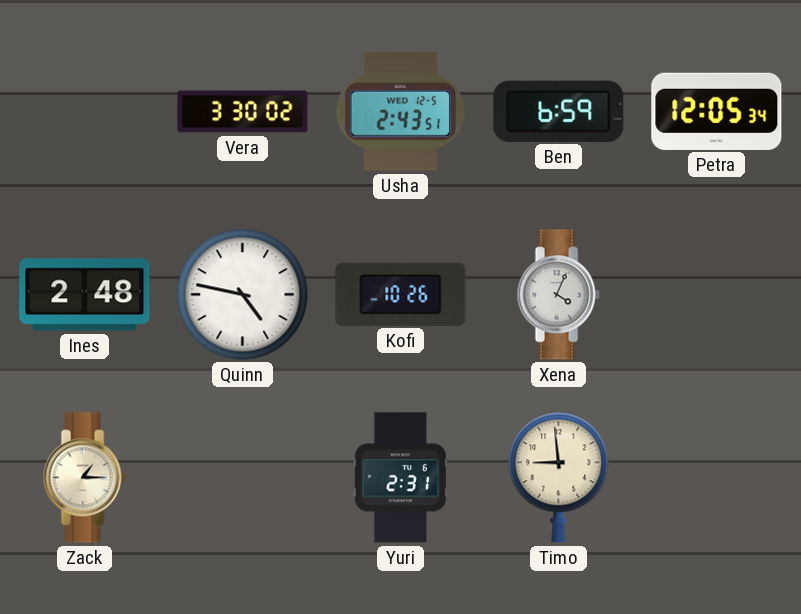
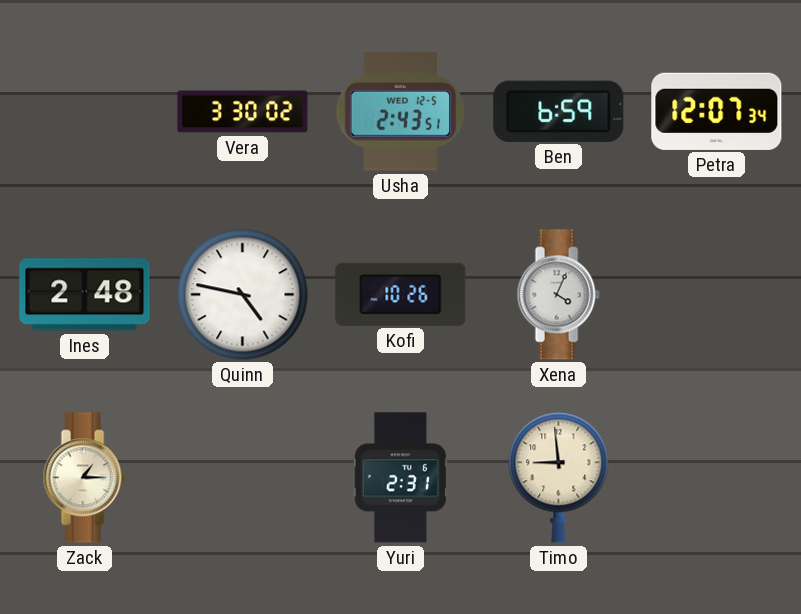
Petra: 12:05 -> 12:07 (717, 111)
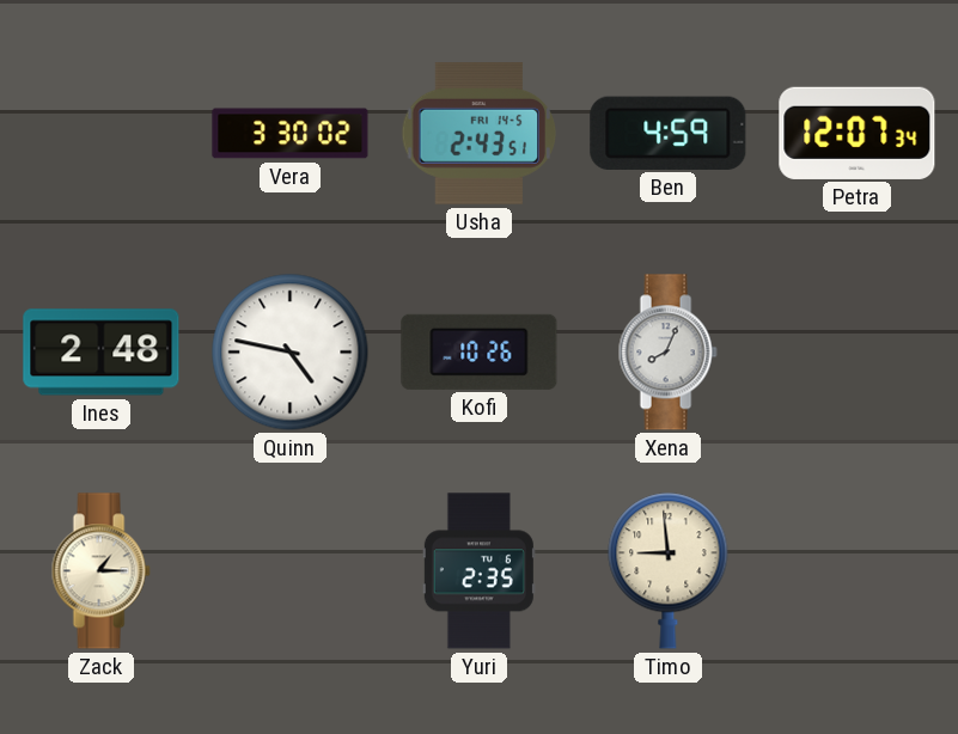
Usha date: WED 12-5 -> FRI 14-5 (480, 134)
Ben: 6:59 -> 4:59 (669, 133)
Xena: 4:04 -> 8:04 (667, 353)
Yuri: 2:31 -> 2:35 (478, 571)
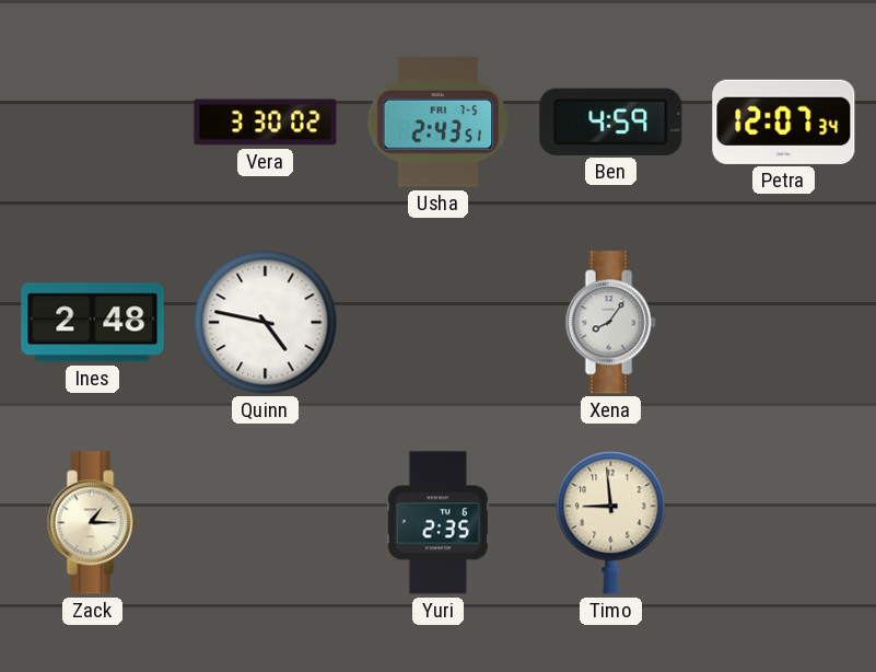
Usha date: FRI 14-5 -> FRI 7-5 (439, 123)
Kofi: 10:26 -> none (480, 351)
Xena: 8:04 -> 8:06 (610, 323)
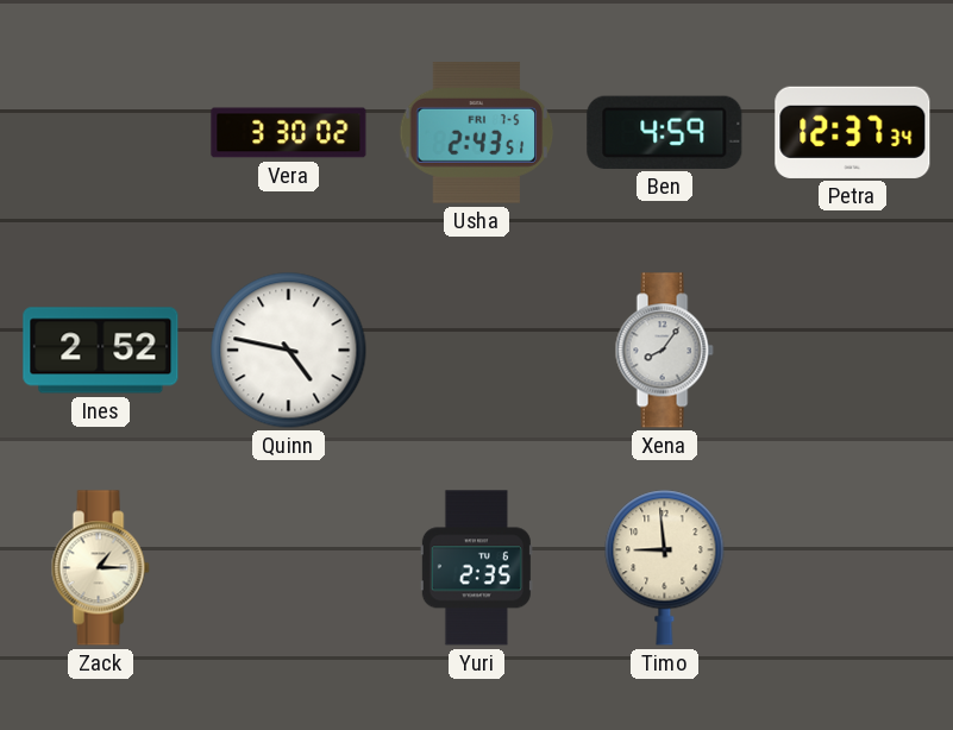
Petra: 12:07 -> 12:37 (853, 132)
Ines: 2:48 -> 2:52 (101, 351)
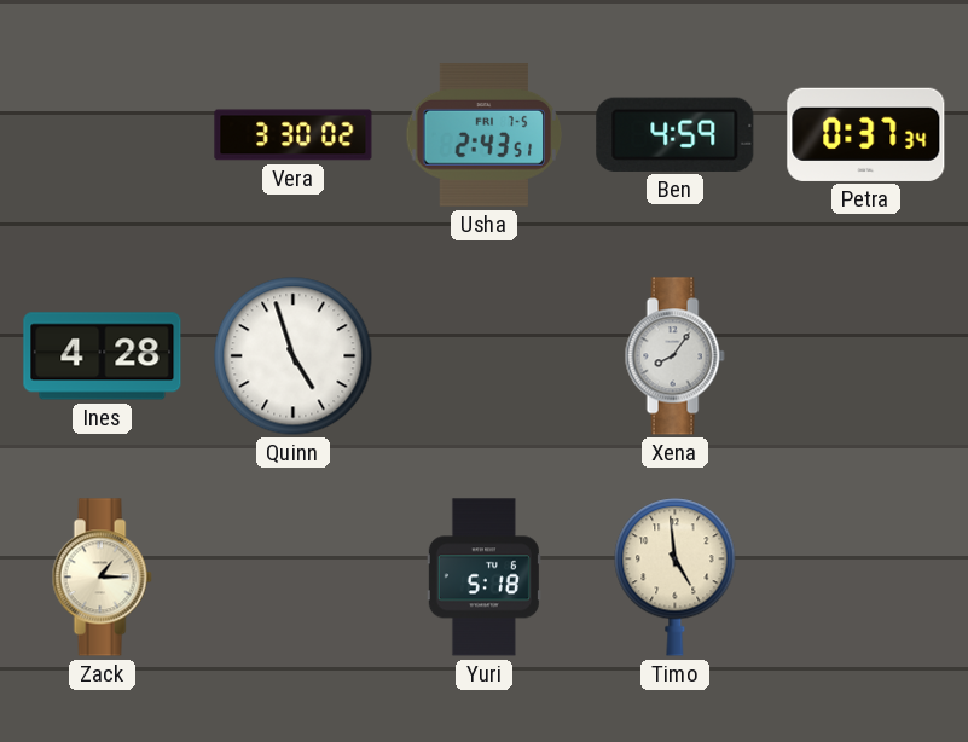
Petra: 12:37 -> 0:37 (866, 134)
Ines: 2:52 -> 4:28 (103, 356)
Quinn: 4:47 -> 4:57 (294, 356)
Yuri: 2:35 -> 5:18 (483, 578)
Timo: 8:59 -> 4:59 (676, 578)
